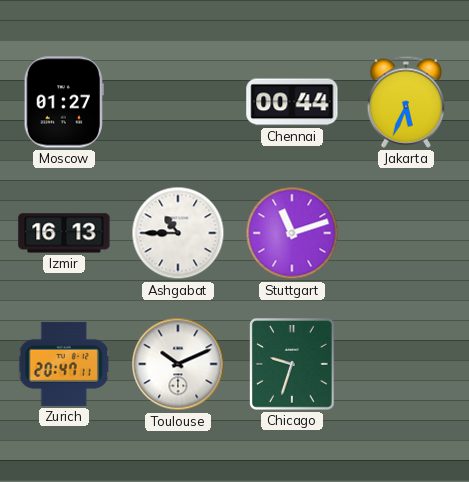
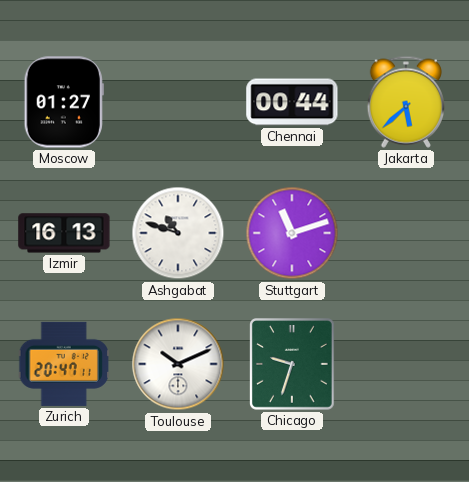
Jakarta: 5:34 -> 5:38 (405, 102)
Ashgabat: 10:45 -> 10:48 (178, 233)
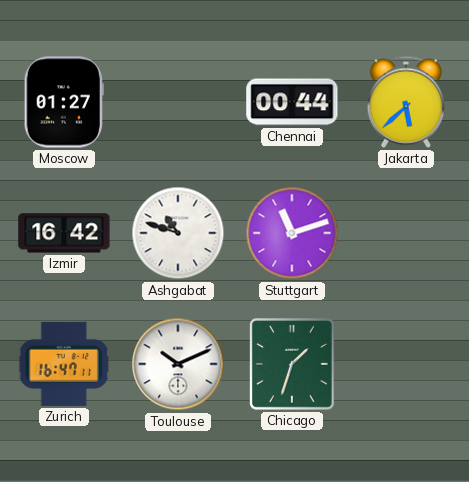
Izmir: 16:13 -> 16:42 (64, 233)
Zurich: 20:47 -> 16:47 (64, 364)
Chicago: 9:33 -> 1:33 (293, 365)
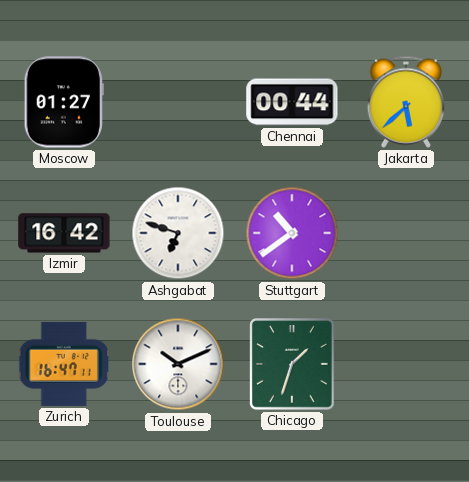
Ashgabat: 10:48 -> 6:48 (178, 233)
Stuttgart: 11:12 -> 10:39 (292, 233)
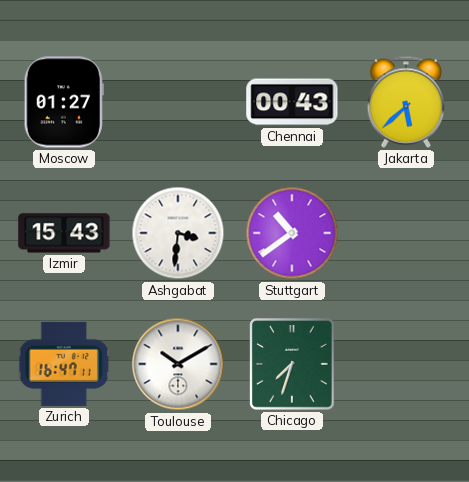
Chennai: 00:44 -> 00:43 (292, 102)
Izmir: 16:42 -> 15:43 (64, 233)
Ashgabat: 6:48 -> 3:31 (178, 233)
Toulouse: 10:11 -> 10:10 (178, 364)
Chicago: 1:33 -> 7:33 (293, 365)
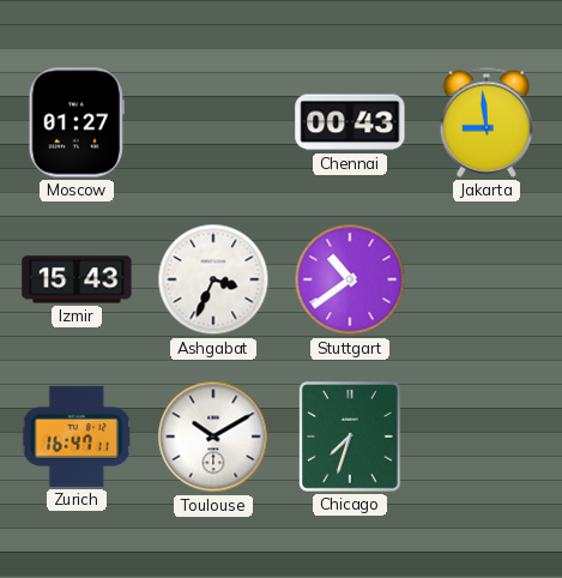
Jakarta: 5:38 -> 8:59 (485, 122)
Ashgabat: 3:31 -> 3:34 (213, 279)
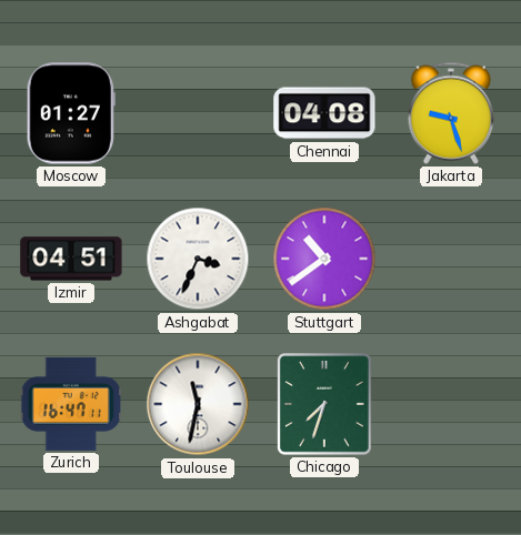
Chennai: 00:43 -> 04:08 (324, 113)
Jakarta: 8:59 -> 9:27 (450, 113)
Izmir: 15:43 -> 04:51 (71, 259)
Toulouse: 10:10 -> 11:32 (198, 404)
